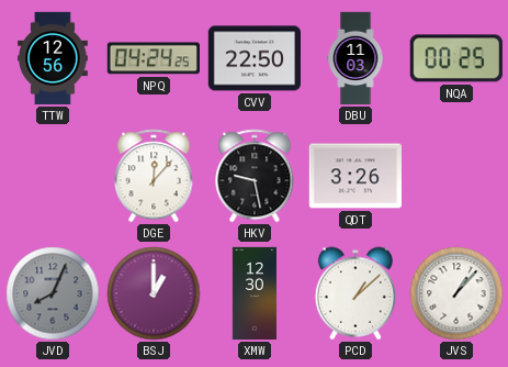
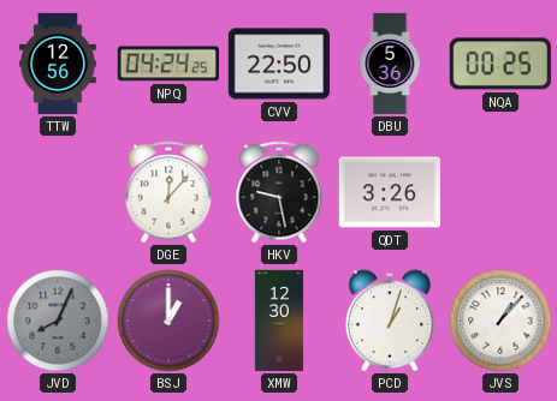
DBU: 11:03 -> 5:36 (390, 64)
PCD: 1:08 -> 1:03 (390, 321)
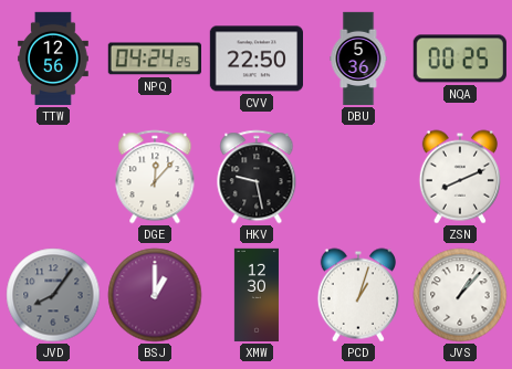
QDT: 3:26 -> none (389, 192)
ZSN: none -> 8:11 (460, 177)
JVD: 8:04 -> 8:06 (53, 295)
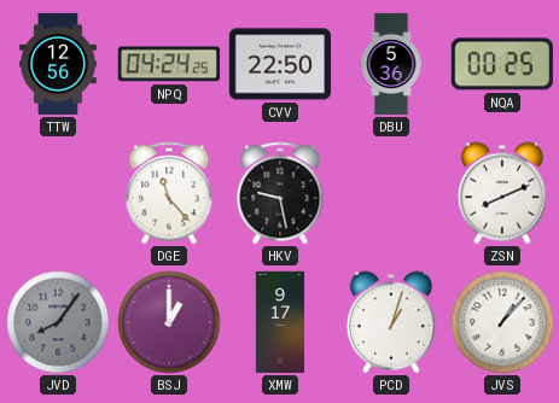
DGE: 12:07 -> 11:23 (169, 193)
XMW: 12:30 -> 9:17 (280, 322)
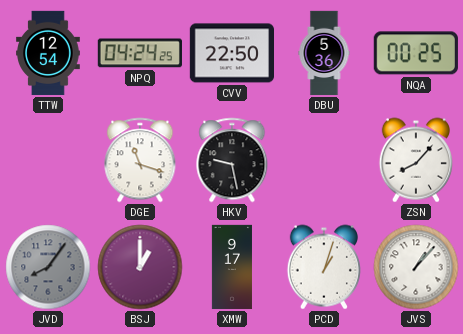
TTW: 12:56 -> 12:54 (48, 53)
DGE: 11:23 -> 11:18 (140, 160)
ZSN: 8:11 -> 8:07 (416, 160)
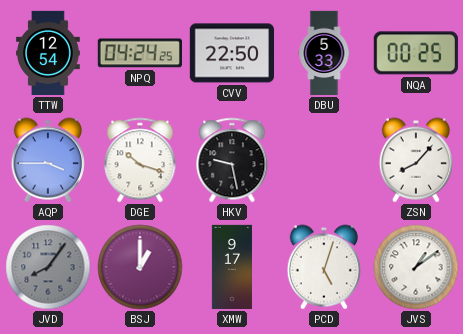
DBU: 5:36 -> 5:33 (324, 53)
AQP: none -> 3:45 (48, 160)
DGE: 11:18 -> 10:18 (140, 160)
PCD: 1:03 -> 5:03 (324, 267)
JVS: 1:07 -> 1:09 (416, 267)
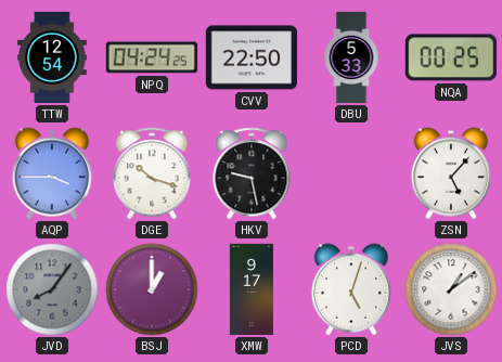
ZSN: 8:07 -> 5:07 (451, 173)
